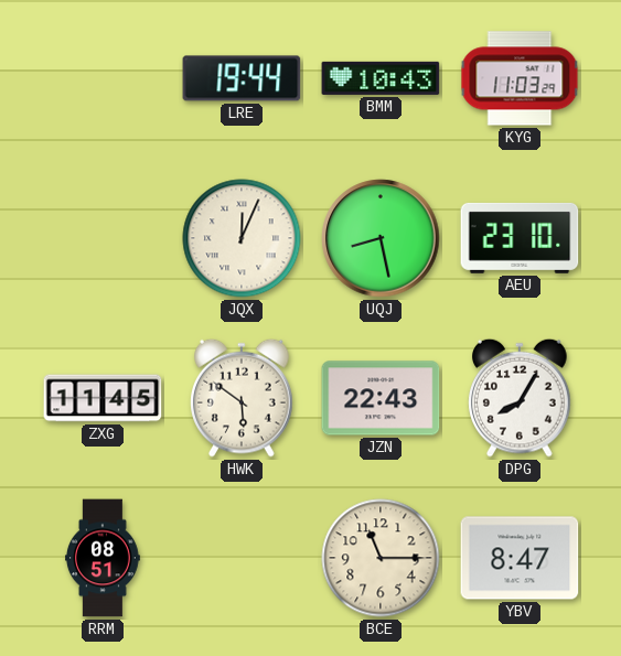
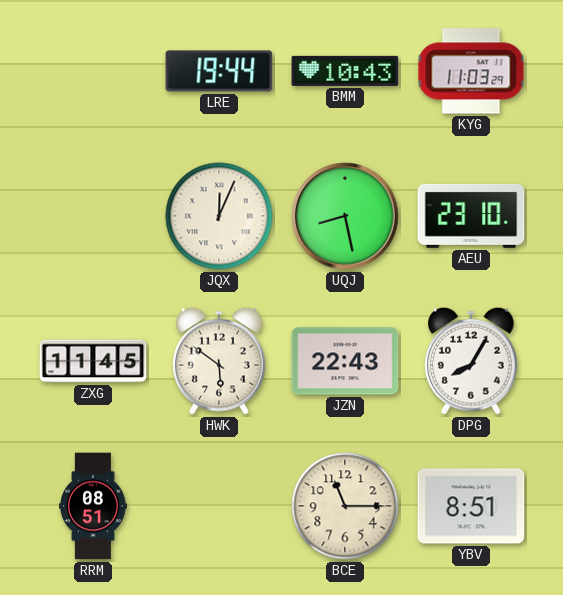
YBV: 8:47 -> 8:51 (471, 506)
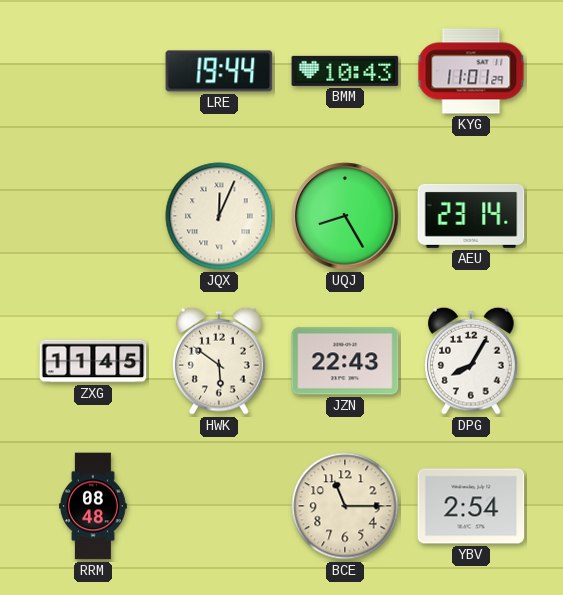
KYG: 11:03 -> 11:01 (471, 71)
UQJ: 8:28 -> 8:25 (345, 216)
AEU: 23:10 -> 23:14 (471, 216)
RRM: 08:51 -> 08:48 (94, 506)
YBV: 8:51 -> 2:54 (471, 506)
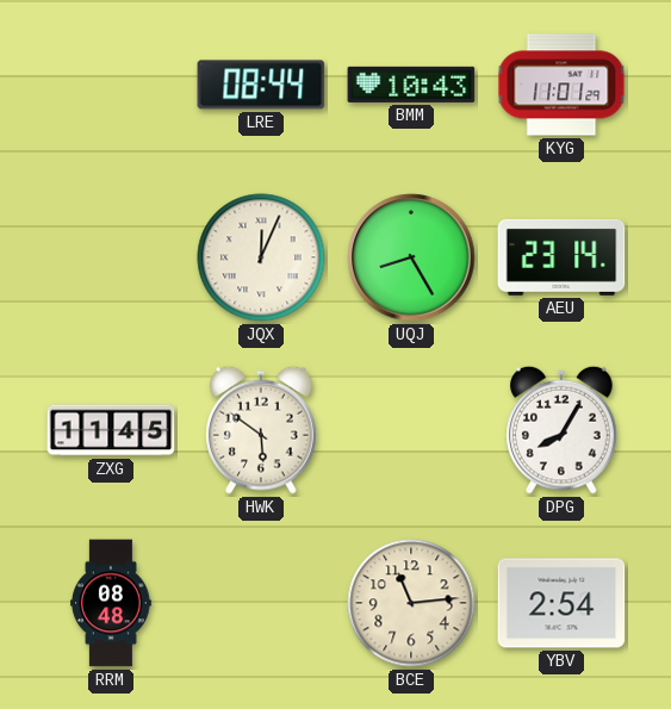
LRE: 19:44 -> 08:44 (261, 85)
JZN: 22:43 -> none (345, 361)
BCE: 11:15 -> 11:14 (411, 603)
